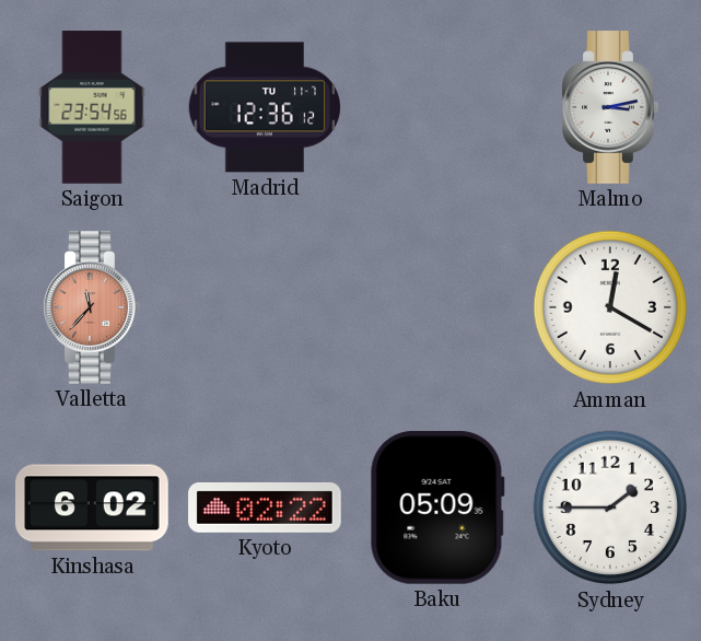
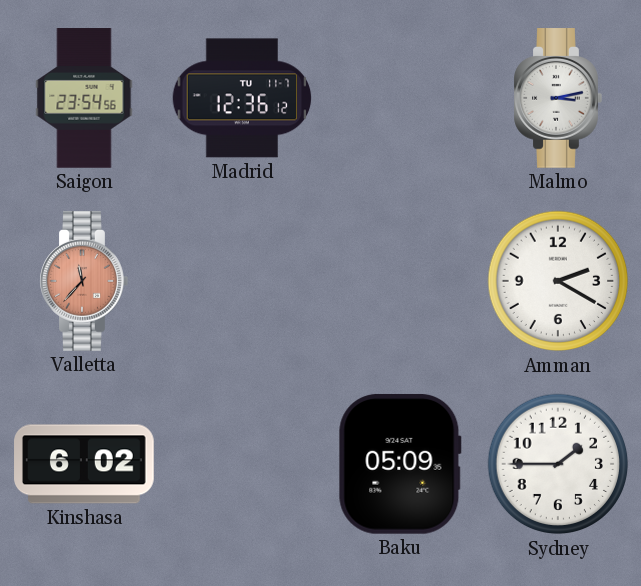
Amman: 12:20 -> 2:20 (558, 281)
Kyoto: 02:22 -> none (265, 508)
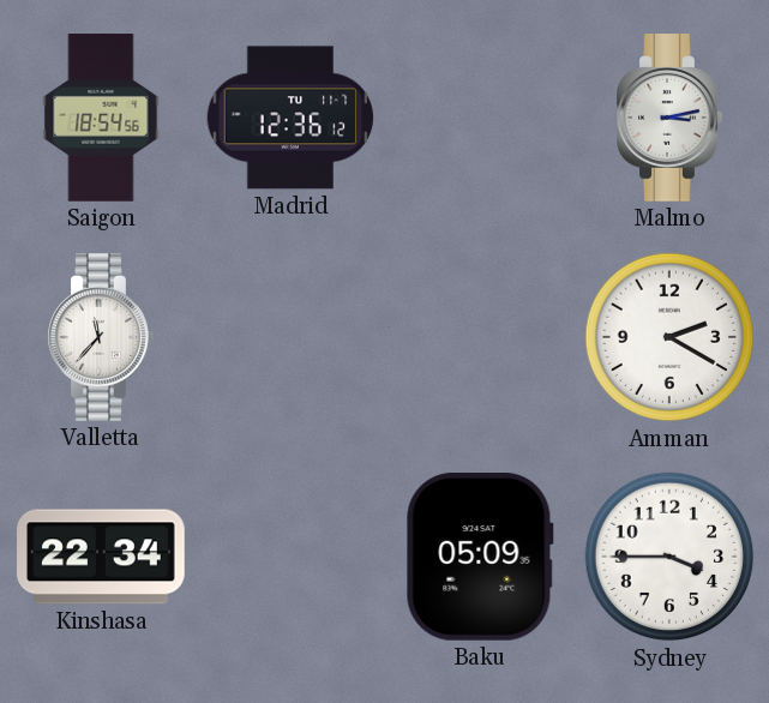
Saigon: 23:54 -> 18:54 (101, 118)
Valletta dial: salmon -> white (101, 337)
Kinshasa: 6:02 -> 22:34 (101, 557)
Sydney: 1:45 -> 3:45 (669, 557)
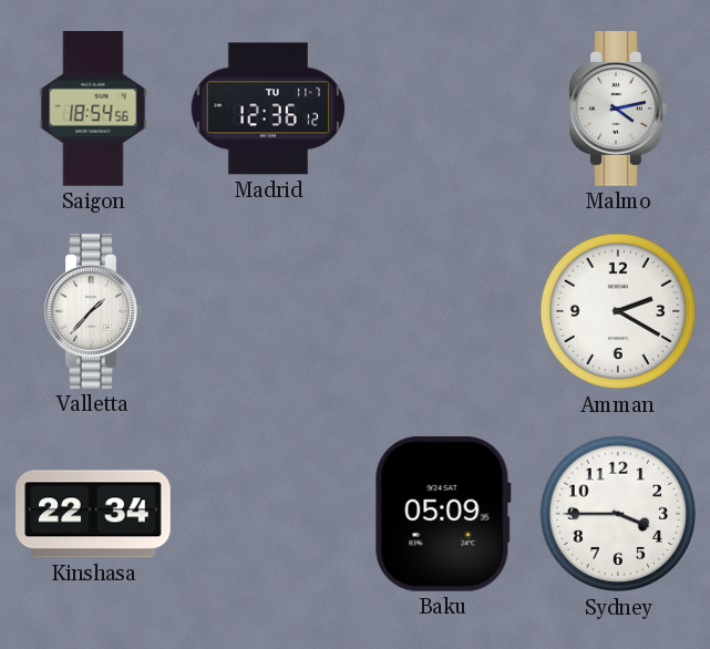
Malmo: 3:13 -> 4:13 (618, 109)
Valletta: 11:37 -> 1:37 (93, 311)
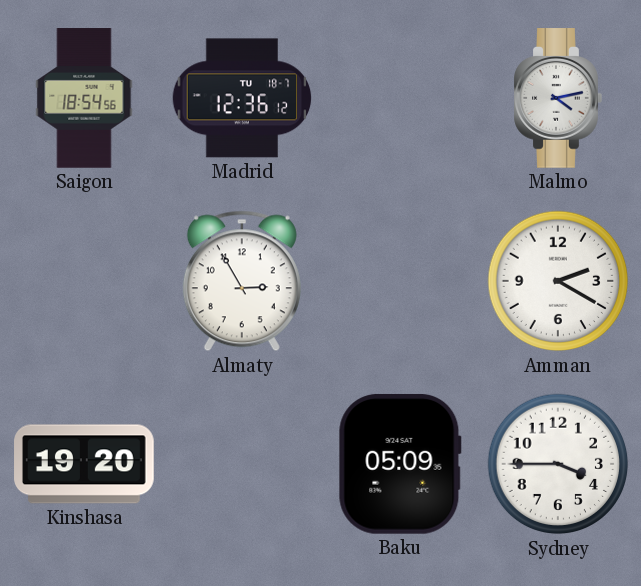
Madrid date: TU 11-7 -> TU 18-7 (242, 98)
Valletta: 1:37 -> none (93, 311)
Almaty: none -> 2:55 (242, 281)
Kinshasa: 22:34 -> 19:20 (84, 464)
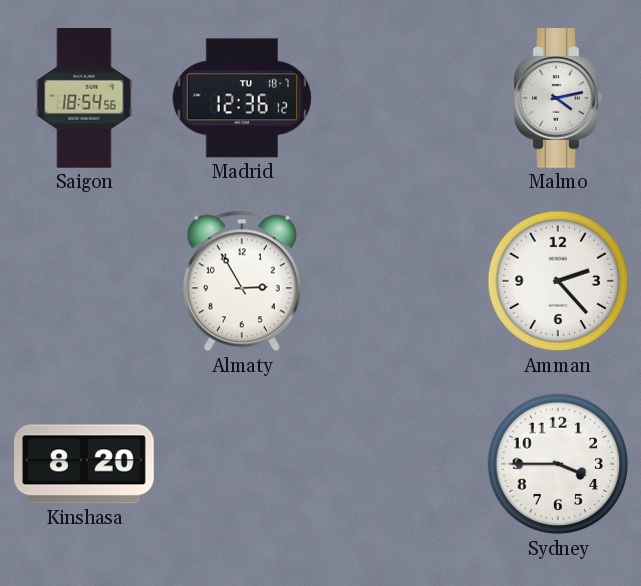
Amman: 2:20 -> 2:23 (558, 281)
Kinshasa: 19:20 -> 8:20 (84, 464)
Baku: 05:09 -> none (400, 464)
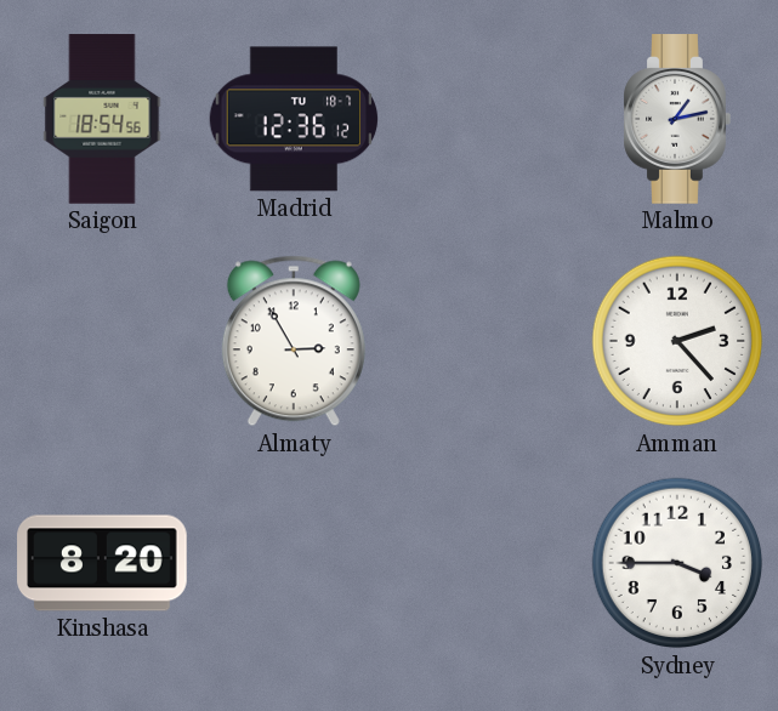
Malmo: 4:13 -> 1:13 (677, 119)
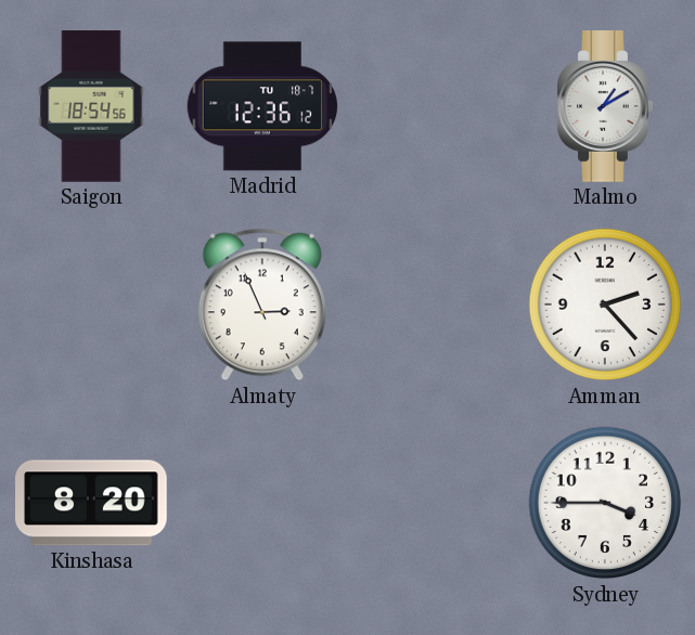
Malmo: 1:13 -> 1:10 (605, 106)
Almaty: 2:55 -> 2:56 (262, 304)
